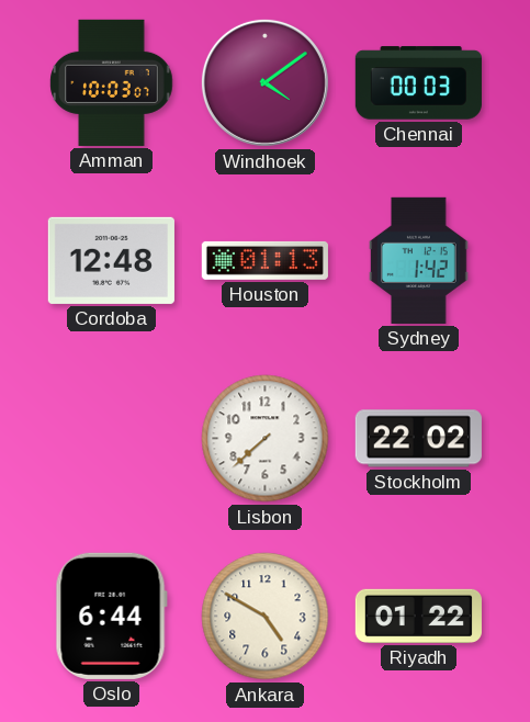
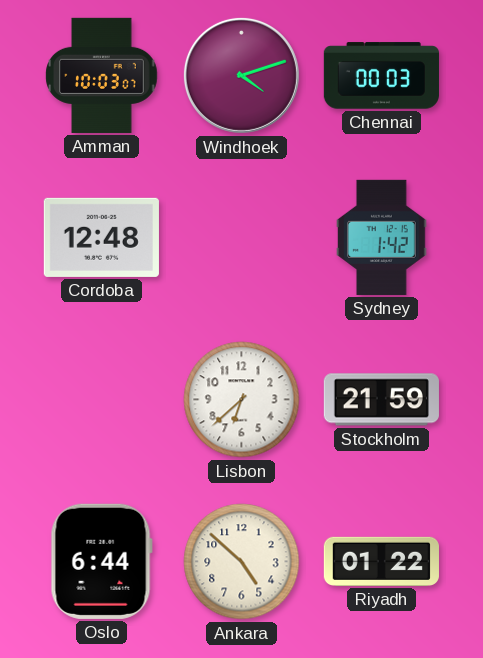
Windhoek: 4:09 -> 4:12 (241, 75)
Houston: 01:13 -> none (264, 260)
Lisbon: 7:38 -> 6:38 (242, 400)
Stockholm: 22:02 -> 21:59 (381, 400)
Ankara: 4:50 -> 4:52 (242, 562)
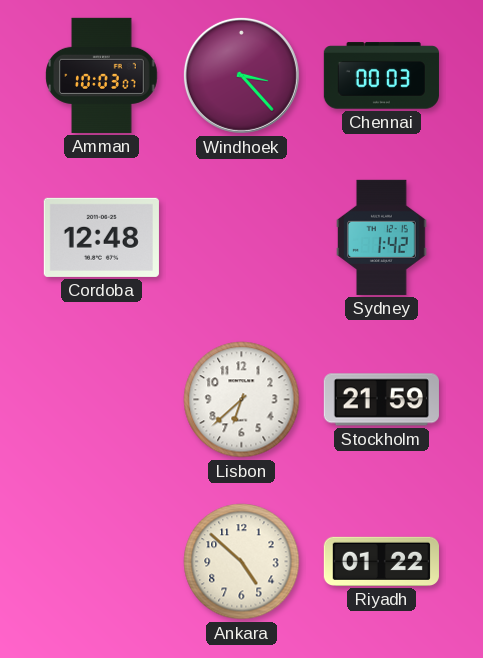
Windhoek: 4:12 -> 3:23 (241, 75)
Oslo: 6:44 -> none (101, 561)
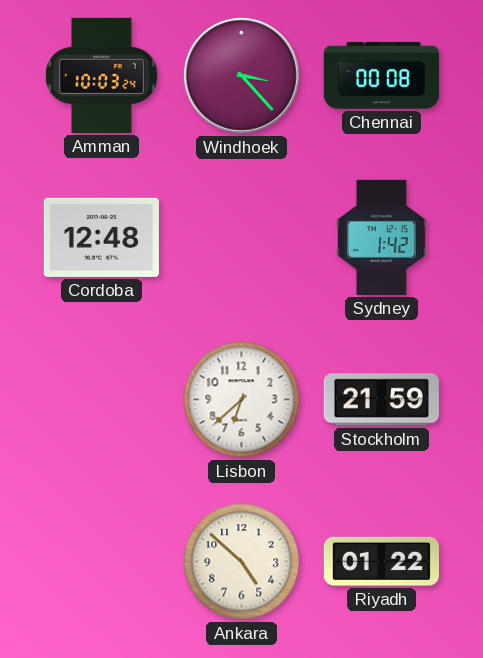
Amman: 10:03:07 -> 10:03:24 (102, 75)
Chennai: 00:03 -> 00:08 (381, 76)
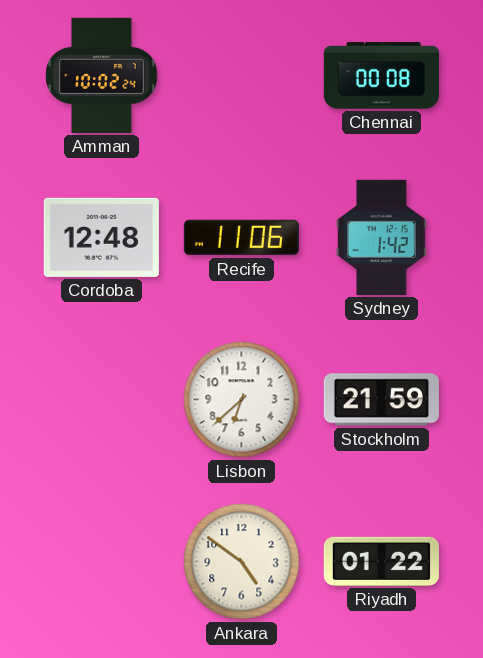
Amman: 10:03 -> 10:02 (102, 75)
Windhoek: 3:23 -> none (241, 75)
Recife: none -> 11:06 (241, 238)
Ankara: 4:52 -> 4:51 (242, 562)
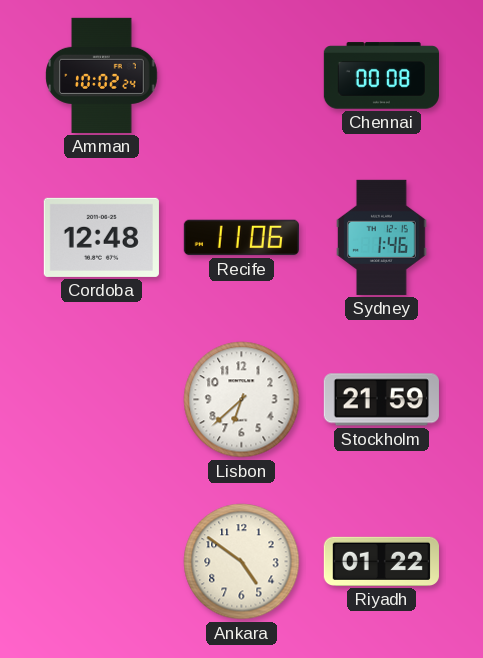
Sydney: 1:42 -> 1:46 (382, 237)
